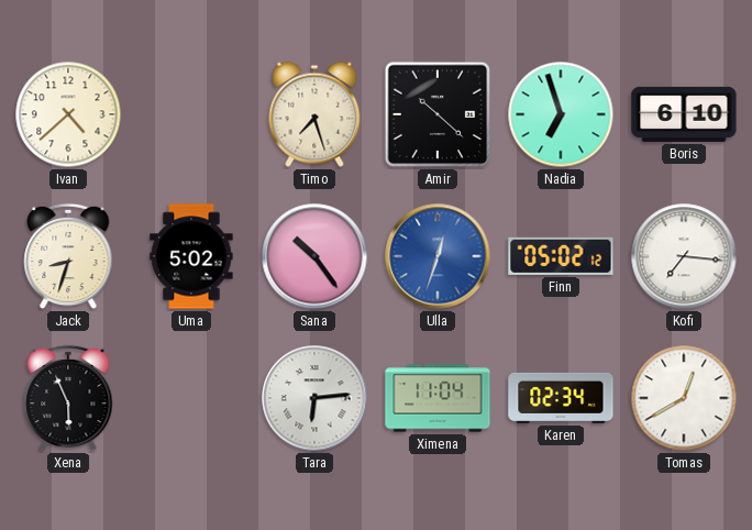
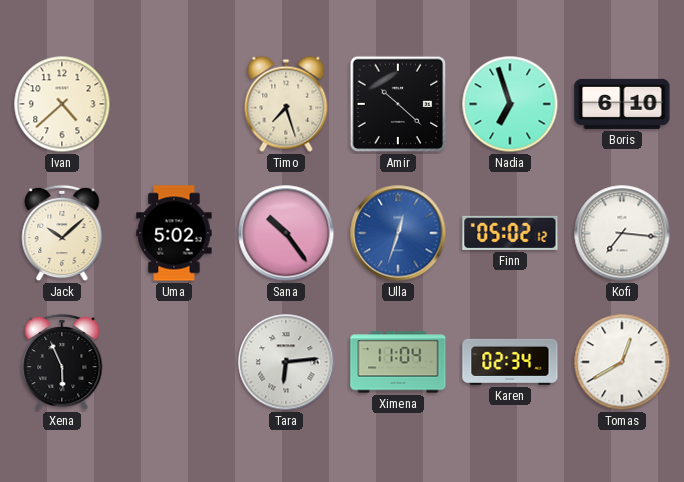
Jack: 8:33 -> 10:08 (62, 233)
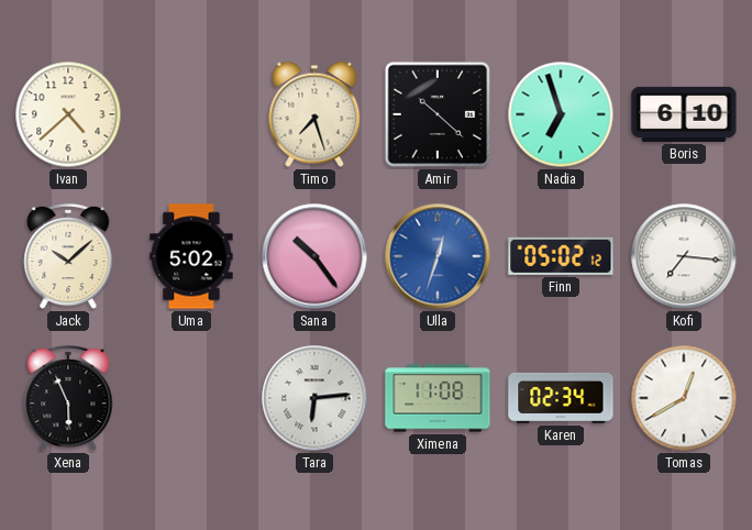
Ximena: 11:04 -> 11:08 (438, 398)
